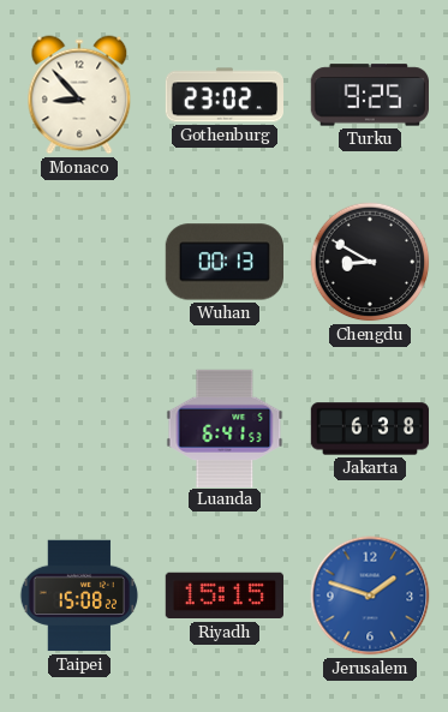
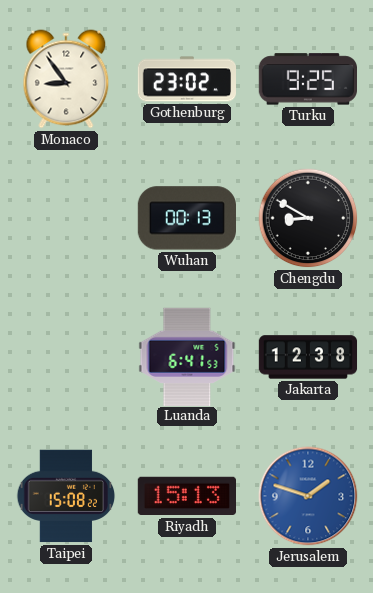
Monaco: 8:53 -> 8:54 (66, 79)
Jakarta: 6:38 -> 12:38 (308, 357)
Riyadh: 15:15 -> 15:13 (186, 496)
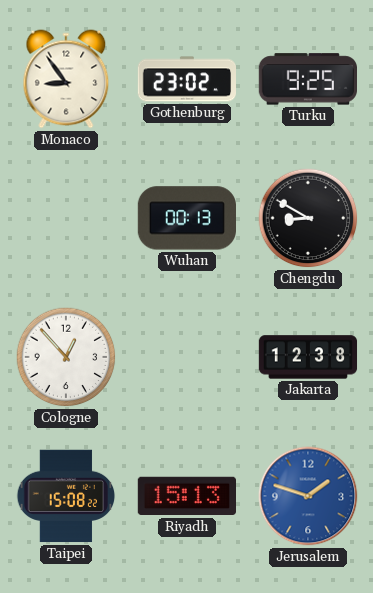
Cologne: none -> 12:53 (66, 357)
Luanda: 6:41 -> none (187, 356)
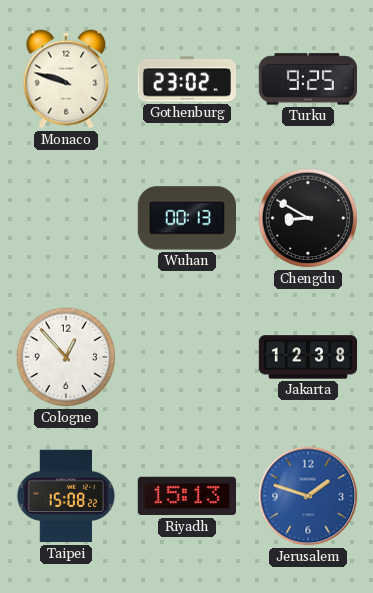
Monaco: 8:54 -> 9:48 (66, 79)
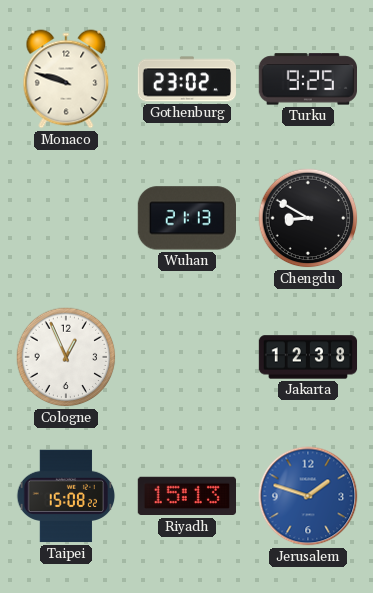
Wuhan: 00:13 -> 21:13 (186, 218)
Cologne: 12:53 -> 12:56 (66, 357)
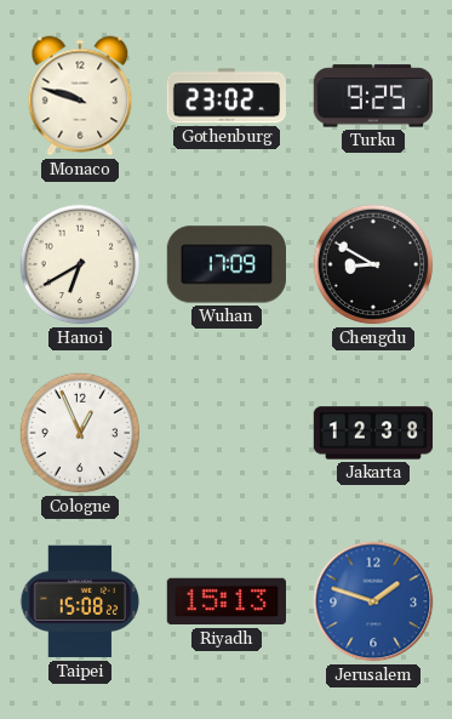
Hanoi: none -> 6:40 (80, 264)
Wuhan: 21:13 -> 17:09 (225, 264)
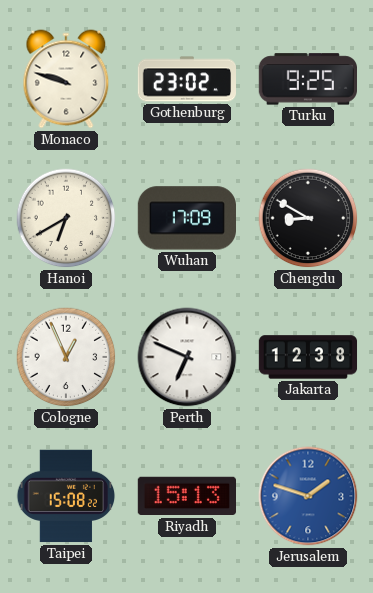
Perth: none -> 6:49 (187, 357)
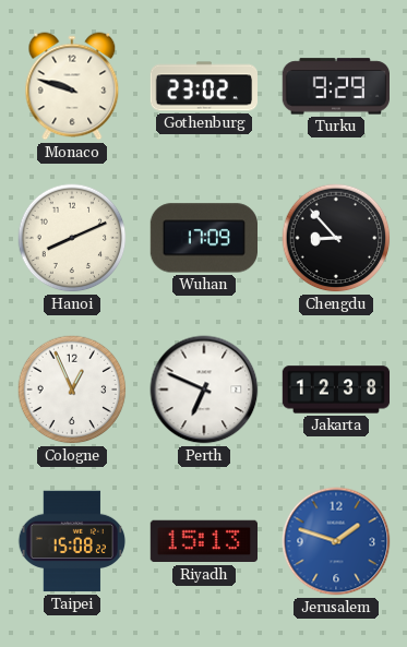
Turku: 9:25 -> 9:29 (335, 86)
Hanoi: 6:40 -> 8:11 (72, 238)
Chengdu: 8:50 -> 8:53 (336, 238)
